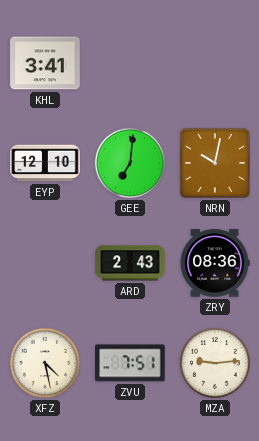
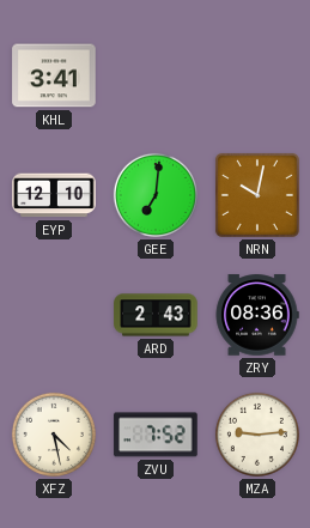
ZVU: 7:51 -> 7:52 (156, 435)
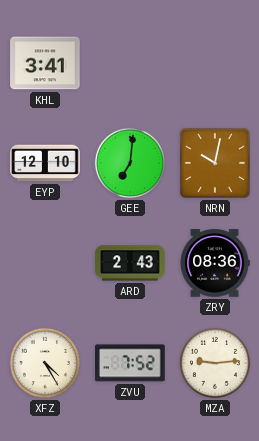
XFZ: 4:28 -> 4:25 (45, 363)
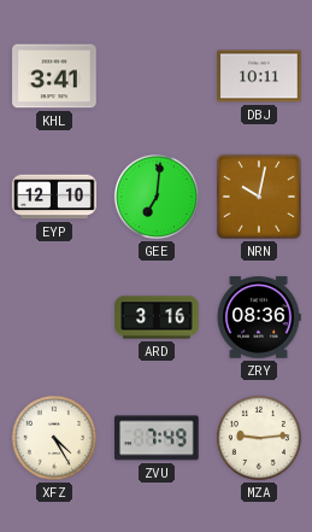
DBJ: none -> 10:11 (259, 76)
ARD: 2:43 -> 3:16 (157, 317)
ZVU: 7:52 -> 7:49 (157, 438)
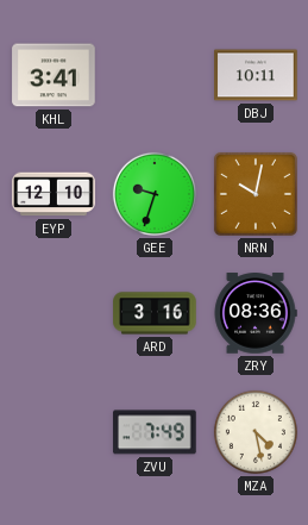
GEE: 7:01 -> 9:33 (155, 194)
XFZ: 4:25 -> none (54, 438)
MZA: 9:14 -> 4:28 (256, 432)
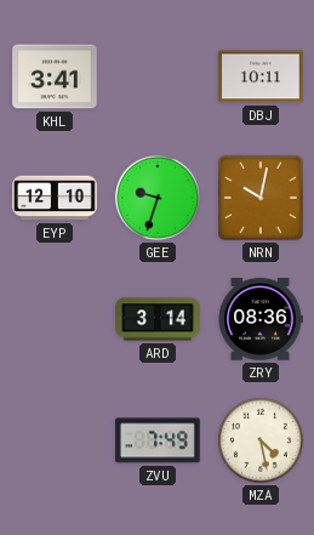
ARD: 3:16 -> 3:14 (158, 319)
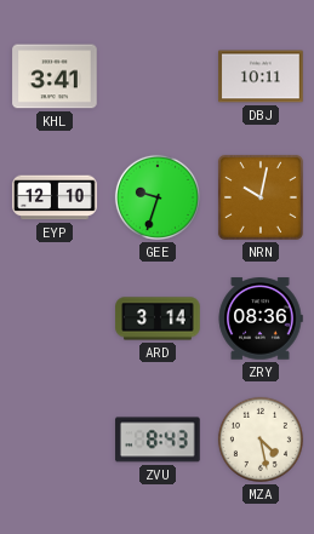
ZVU: 7:49 -> 8:43 (158, 440)
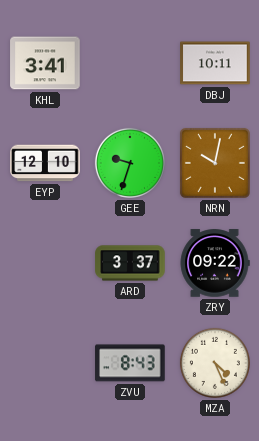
ARD: 3:14 -> 3:37 (130, 263)
ZRY: 08:36 -> 09:22 (215, 263)
MZA: 4:28 -> 4:26 (215, 363)
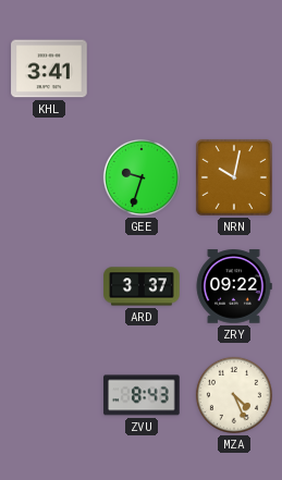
DBJ: 10:11 -> none (215, 63)
EYP: 12:10 -> none (45, 163)
